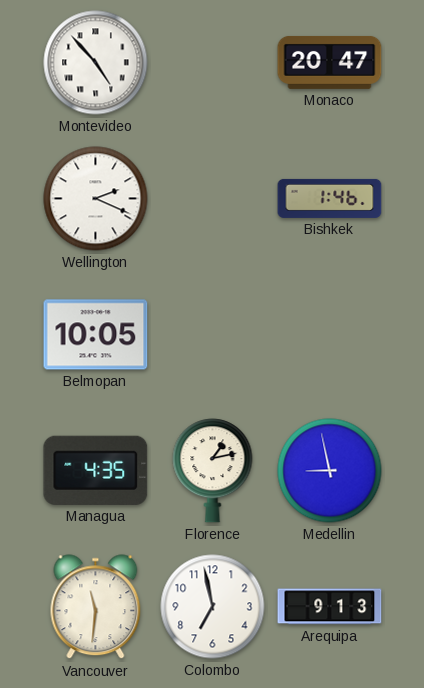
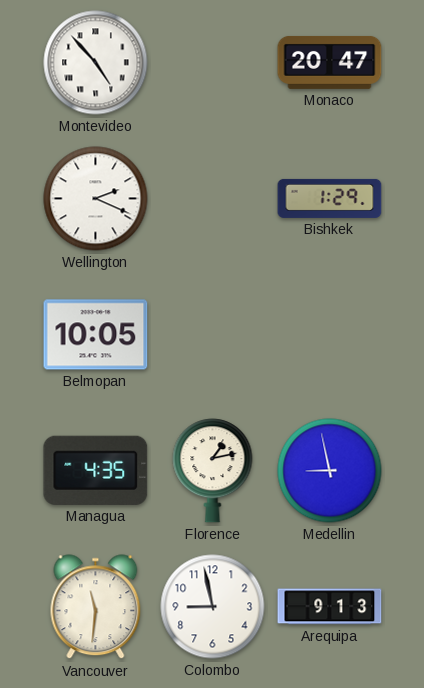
Bishkek: 1:46 -> 1:29 (330, 198)
Colombo: 6:58 -> 8:58 (213, 607)
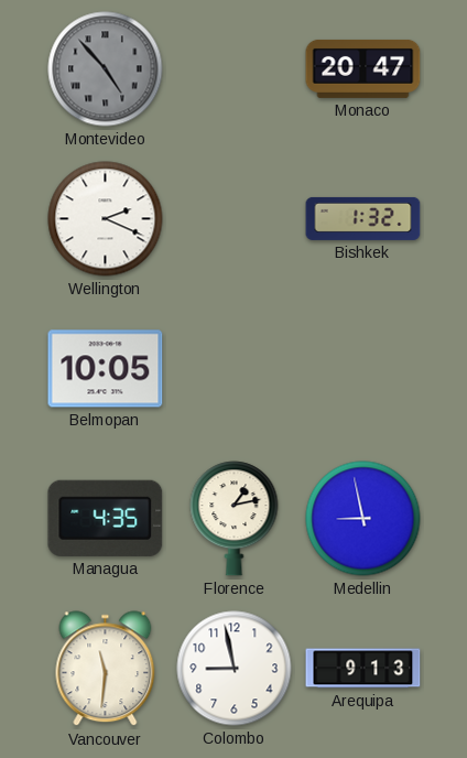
Montevideo dial: white -> grey (106, 69)
Bishkek: 1:29 -> 1:32 (363, 218)
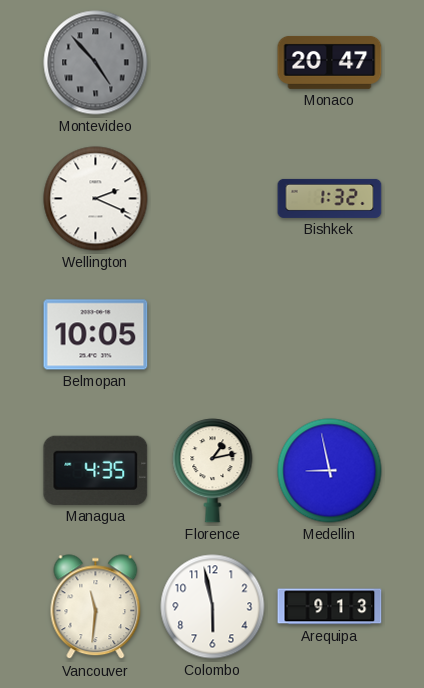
Colombo: 8:58 -> 5:58 (213, 607)
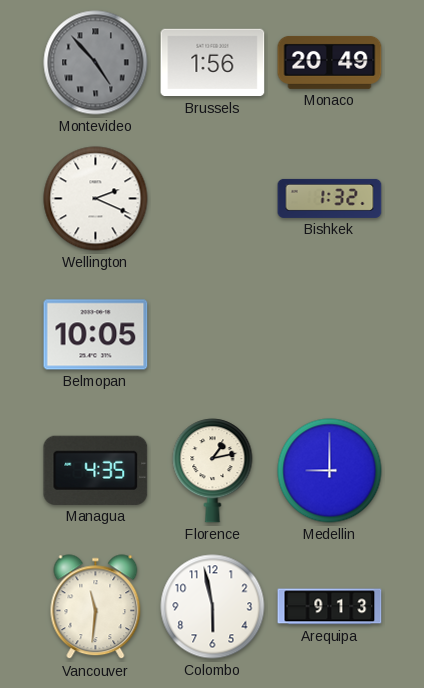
Brussels: none -> 1:56 (213, 63)
Monaco: 20:47 -> 20:49 (330, 62)
Medellin: 8:58 -> 9:00 (330, 471)
